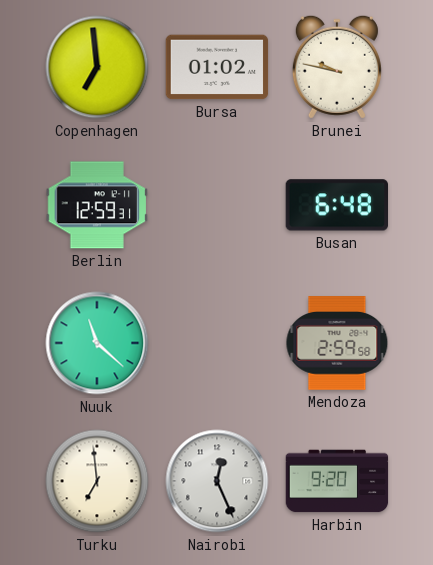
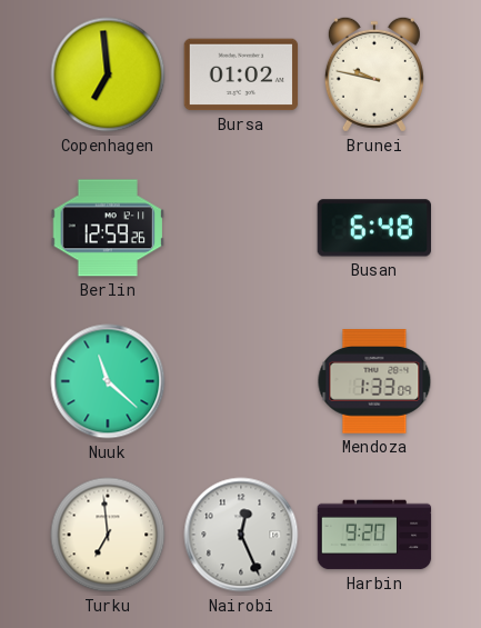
Berlin: 12:59:31 -> 12:59:26 (108, 228)
Mendoza: 2:59 -> 1:33 (374, 381)
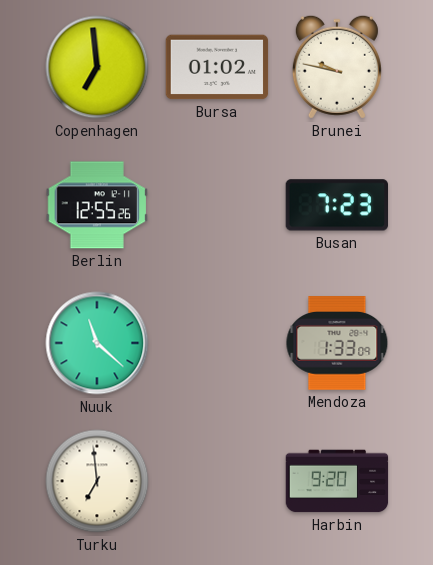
Berlin: 12:59 -> 12:55 (97, 205)
Busan: 6:48 -> 7:23 (336, 205)
Nairobi: 12:26 -> none (241, 535)
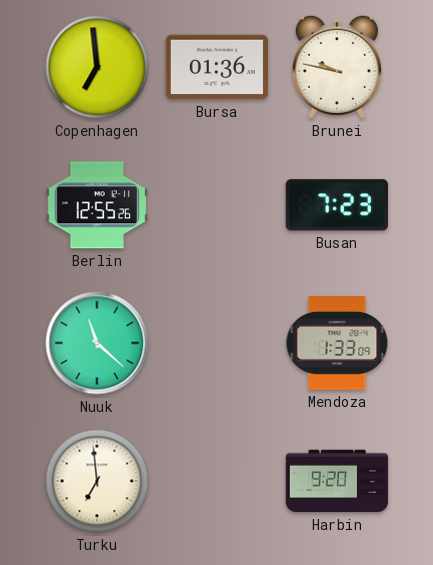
Bursa: 01:02 -> 01:36 (217, 67)
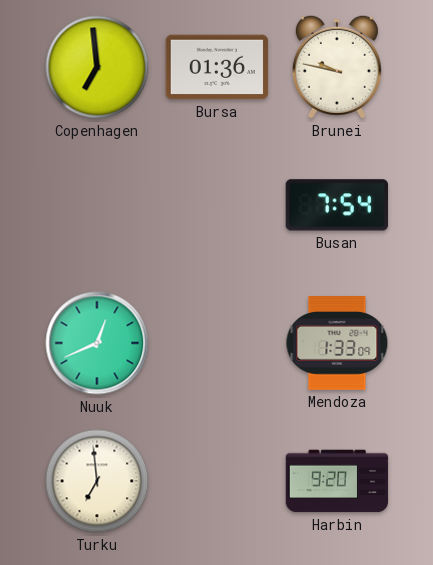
Berlin: 12:55 -> none (97, 205)
Busan: 7:23 -> 7:54 (336, 205)
Nuuk: 11:22 -> 12:41 (97, 343)
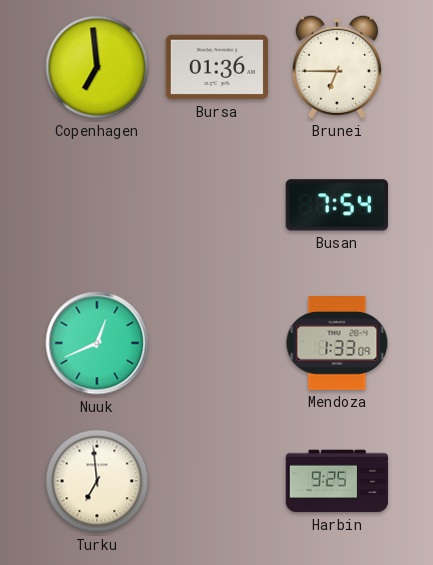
Brunei: 9:47 -> 6:45 (337, 67)
Harbin: 9:20 -> 9:25 (337, 481)
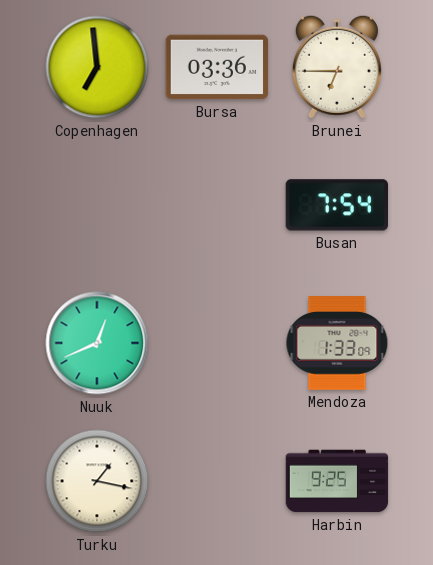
Bursa: 01:36 -> 03:36 (217, 67)
Turku: 6:59 -> 1:17 (97, 481)
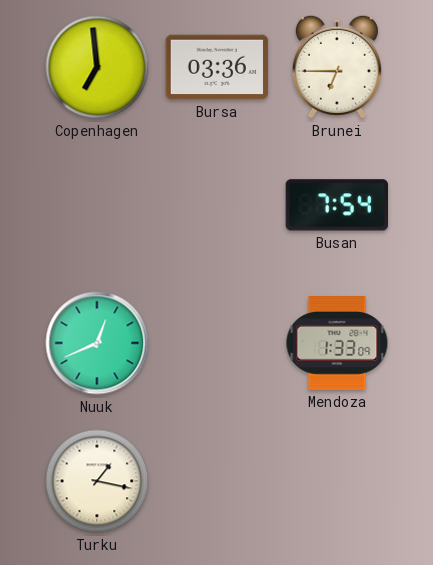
Harbin: 9:25 -> none (337, 481)
